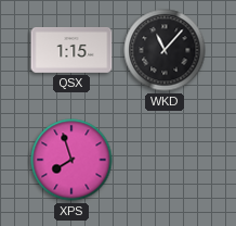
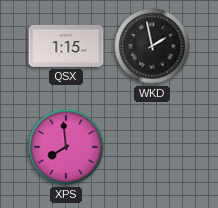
WKD: 11:07 -> 1:58 (152, 46)
XPS: 7:57 -> 7:59 (66, 147)
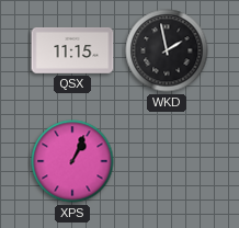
QSX: 1:15 -> 11:15 (72, 50)
XPS: 7:59 -> 1:04 (72, 161)
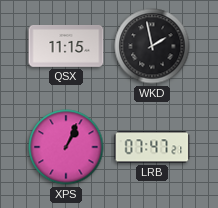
LRB: none -> 07:47 (152, 147)
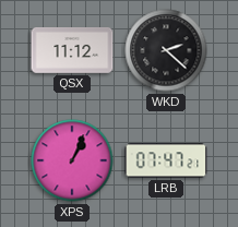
QSX: 11:15 -> 11:12 (72, 50)
WKD: 1:58 -> 2:22 (166, 50)
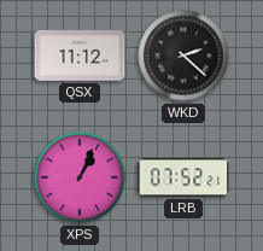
LRB: 07:47 -> 07:52 (183, 177)
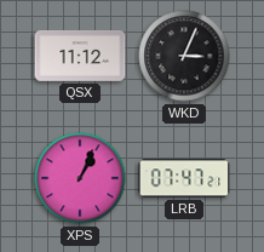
WKD: 2:22 -> 3:04 (184, 56)
LRB: 07:52 -> 07:47 (184, 178)
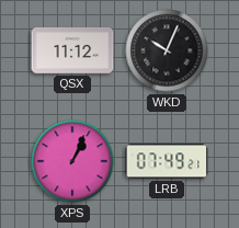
WKD: 3:04 -> 10:04 (167, 50)
LRB: 07:47 -> 07:49 (167, 161)
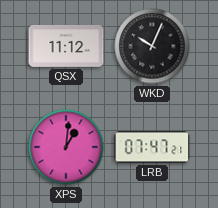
XPS: 1:04 -> 1:01 (66, 147)
LRB: 07:49 -> 07:47 (152, 147)
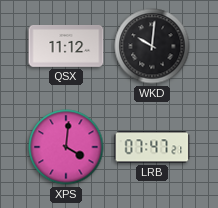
WKD: 10:04 -> 10:01 (152, 46)
XPS: 1:01 -> 4:01 (66, 147)
